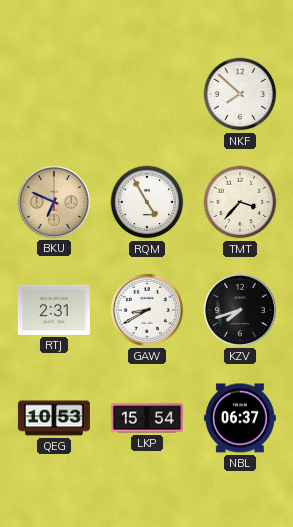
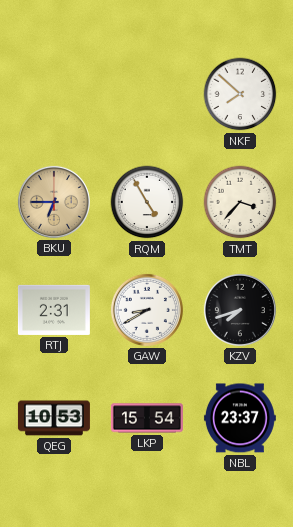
BKU: 6:49 -> 6:45 (54, 202)
NBL: 06:37 -> 23:37 (240, 418)
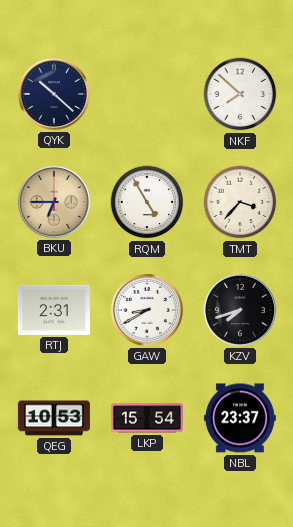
QYK: none -> 10:22 (54, 94)
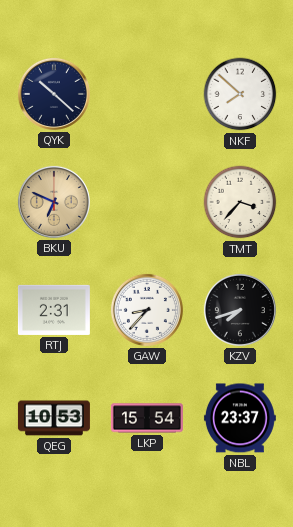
BKU: 6:45 -> 6:49 (54, 202)
RQM: 4:55 -> none (147, 202)
GAW: 8:40 -> 8:37 (147, 310)
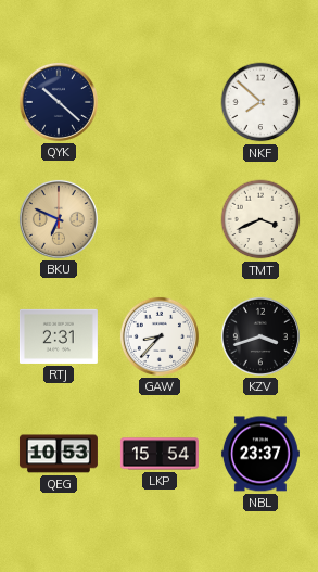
TMT: 3:37 -> 3:41 (260, 219)
KZV: 7:42 -> 3:42 (260, 336)
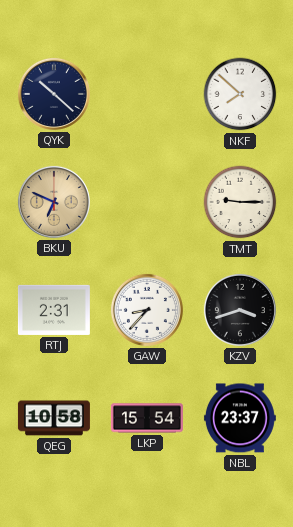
TMT: 3:41 -> 9:15 (240, 202)
QEG: 10:53 -> 10:58 (54, 418)
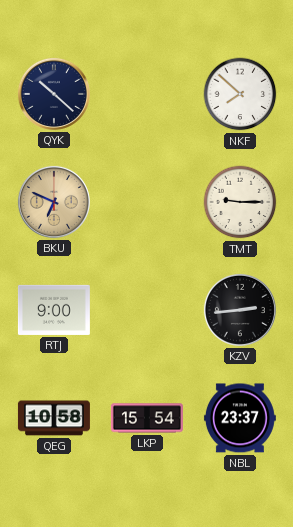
RTJ: 2:31 -> 9:00 (54, 310)
GAW: 8:37 -> none (147, 310)
KZV: 3:42 -> 2:44 (240, 310)
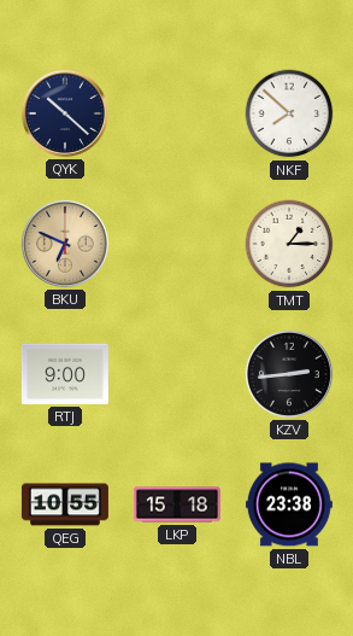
TMT: 9:15 -> 1:15 (289, 244)
QEG: 10:58 -> 10:55 (65, 504)
LKP: 15:54 -> 15:18 (177, 504)
NBL: 23:37 -> 23:38 (289, 504)
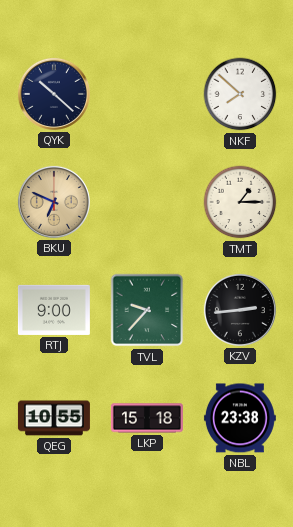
TVL: none -> 9:37 (147, 310)
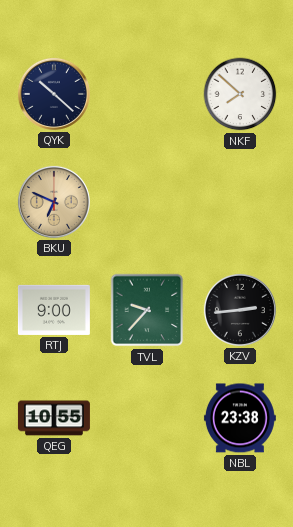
TMT: 1:15 -> none (240, 202)
LKP: 15:18 -> none (147, 418)
